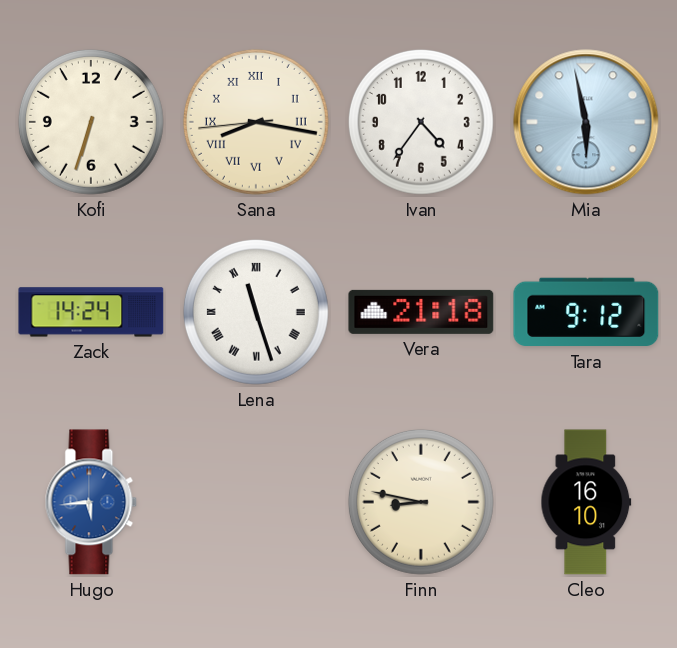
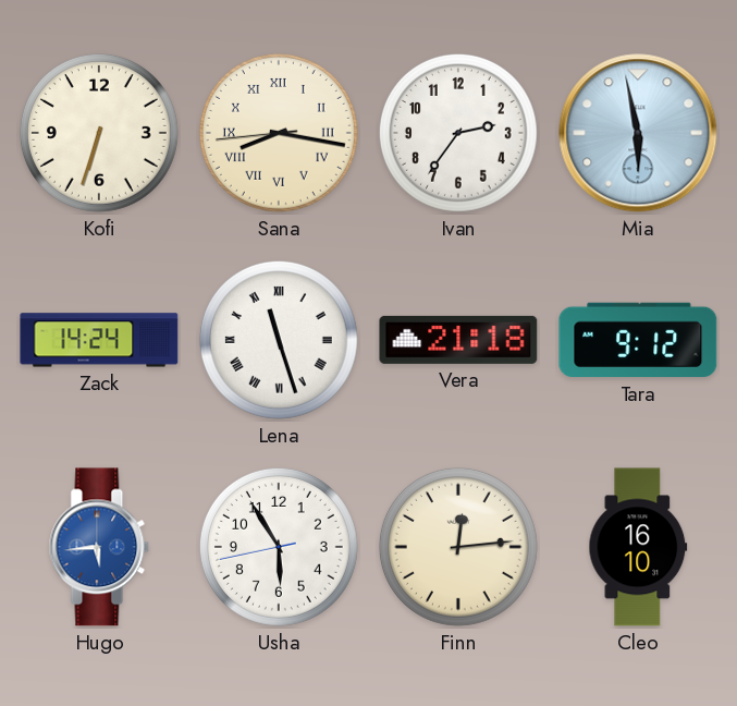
Ivan: 4:36 -> 2:36 (458, 133)
Usha: none -> 5:54 (279, 547)
Finn: 8:47 -> 12:14 (458, 547)
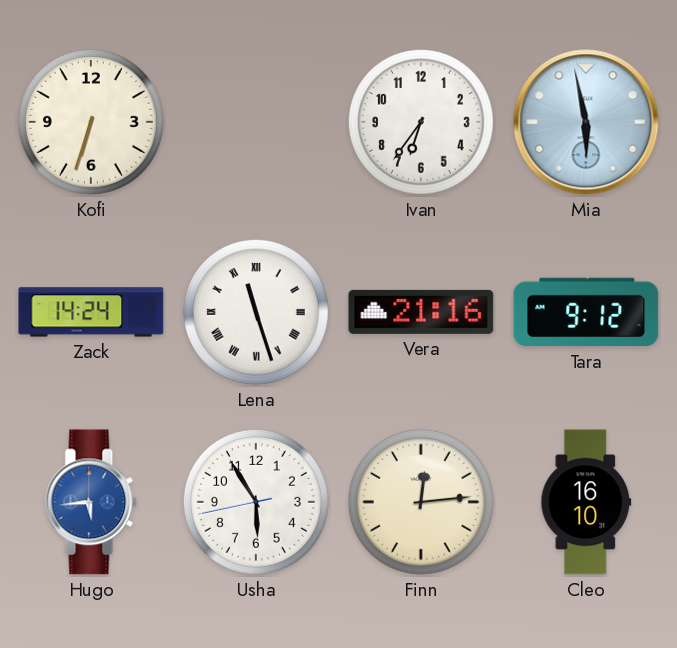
Sana: 8:16 -> none (279, 133)
Ivan: 2:36 -> 6:36 (421, 122)
Vera: 21:18 -> 21:16 (421, 312)
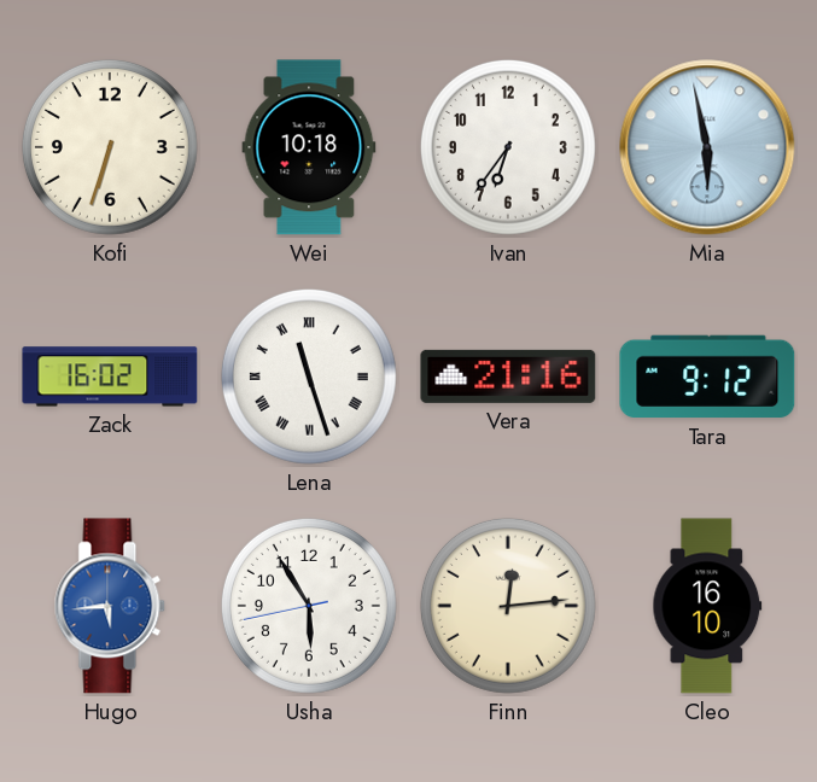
Wei: none -> 10:18 (309, 147)
Zack: 14:24 -> 16:02 (110, 377)
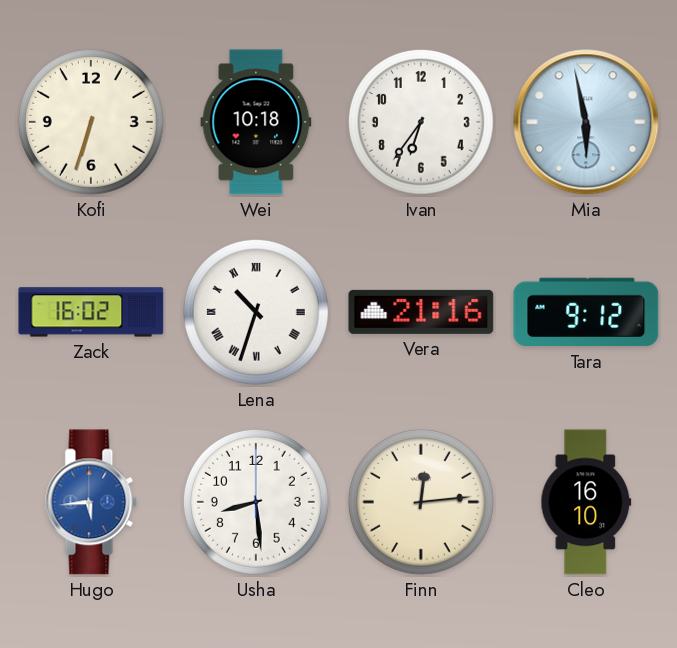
Lena: 11:27 -> 10:33 (256, 312)
Usha: 5:54 -> 8:29 (256, 502)
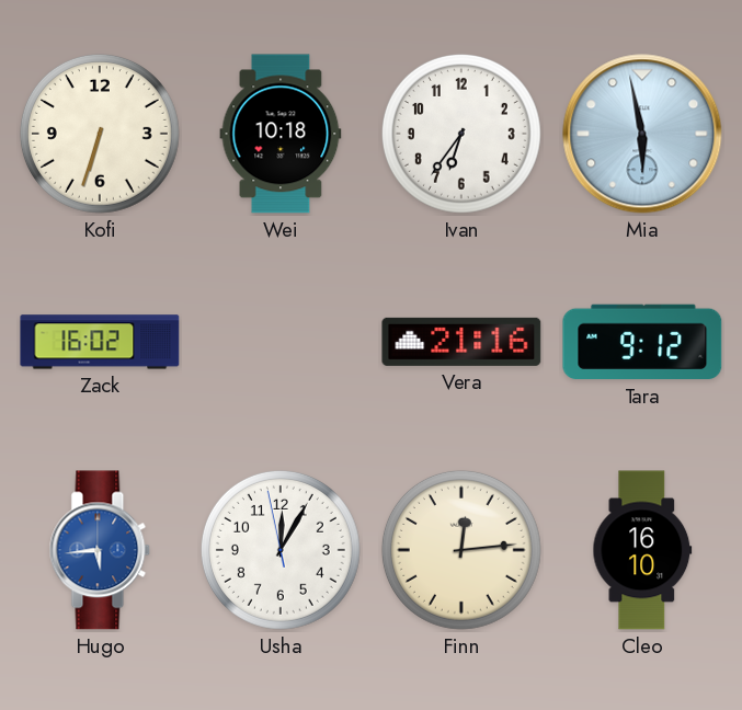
Lena: 10:33 -> none (256, 312)
Usha: 8:29 -> 12:04 (281, 550)
